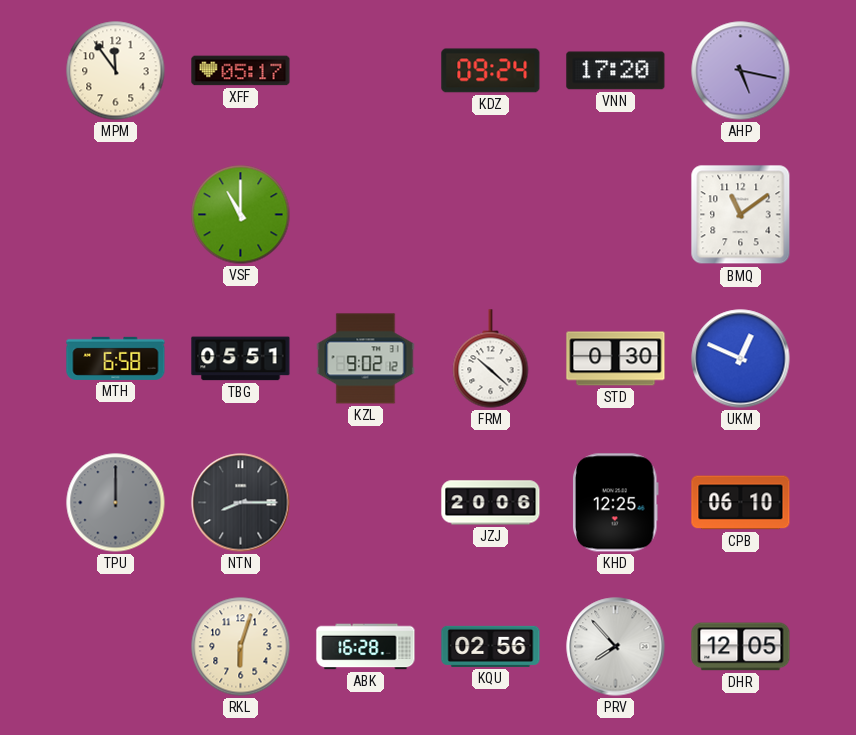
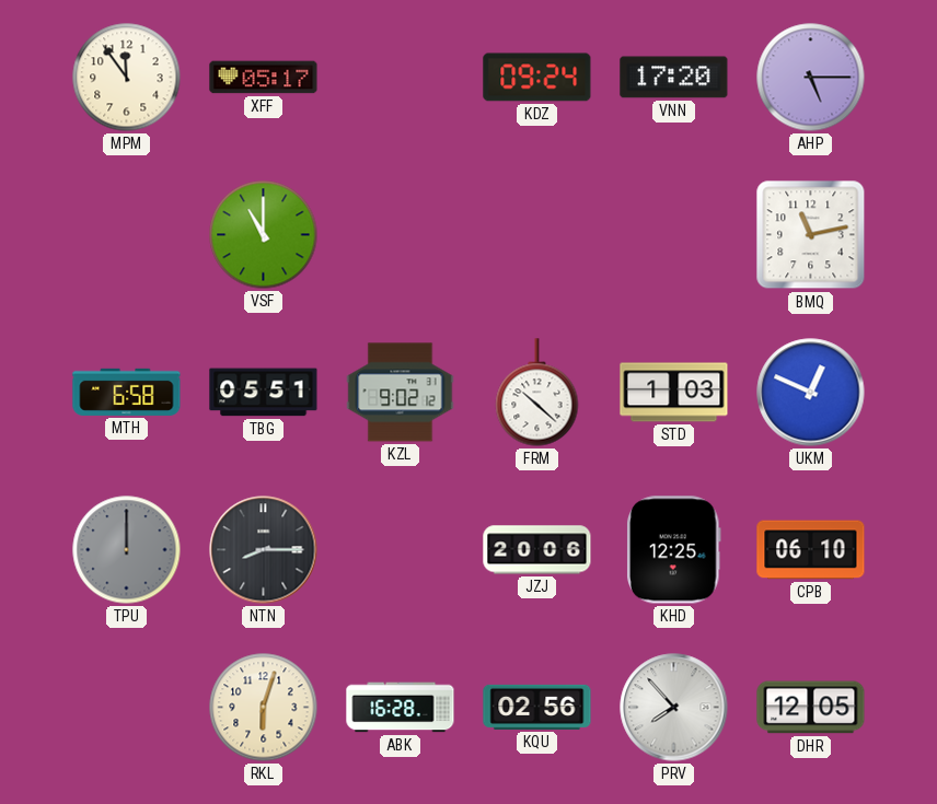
AHP: 5:17 -> 5:15 (811, 78)
BMQ: 11:09 -> 11:13 (811, 235)
STD: 0:30 -> 1:03 (674, 393)
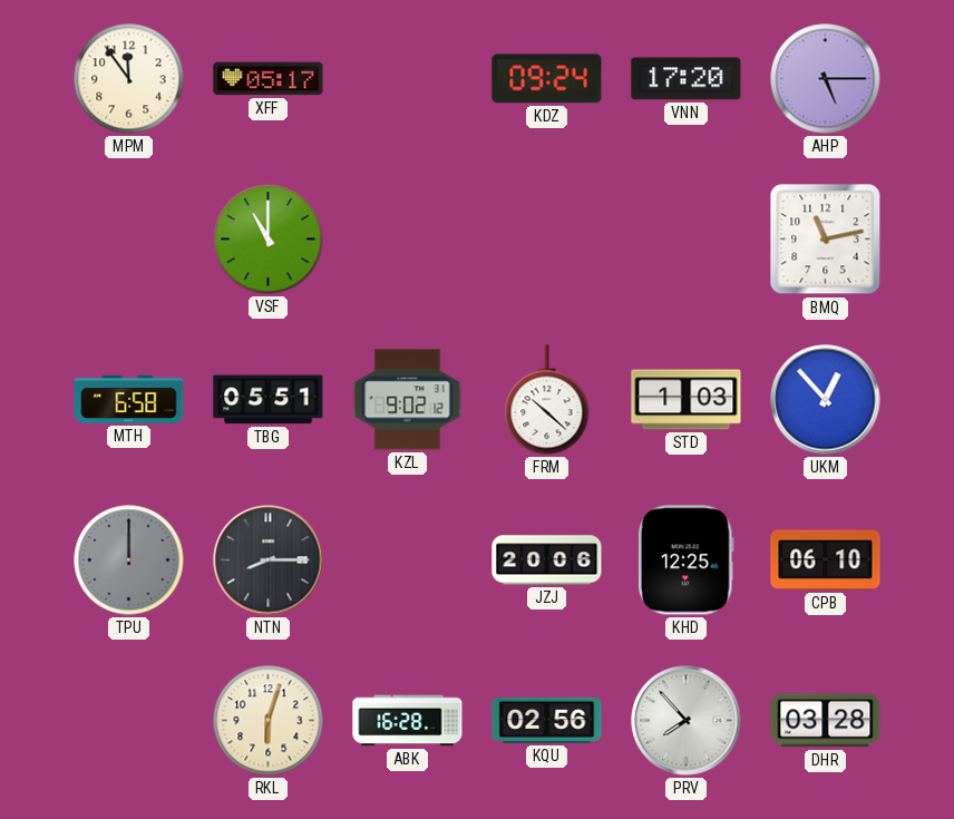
UKM: 12:49 -> 12:53 (826, 400)
DHR: 12:05 -> 03:28 (826, 721)
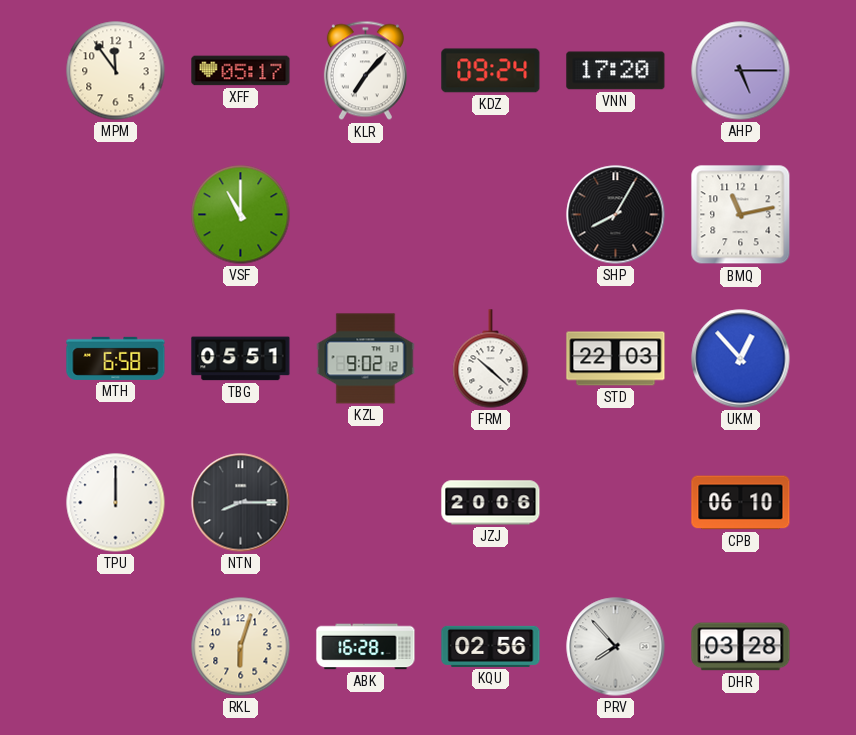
KLR: none -> 7:07 (365, 71)
SHP: none -> 8:05 (616, 215)
STD: 1:03 -> 22:03 (616, 359)
TPU dial: grey -> white (116, 503)
KHD: 12:25 -> none (687, 560)
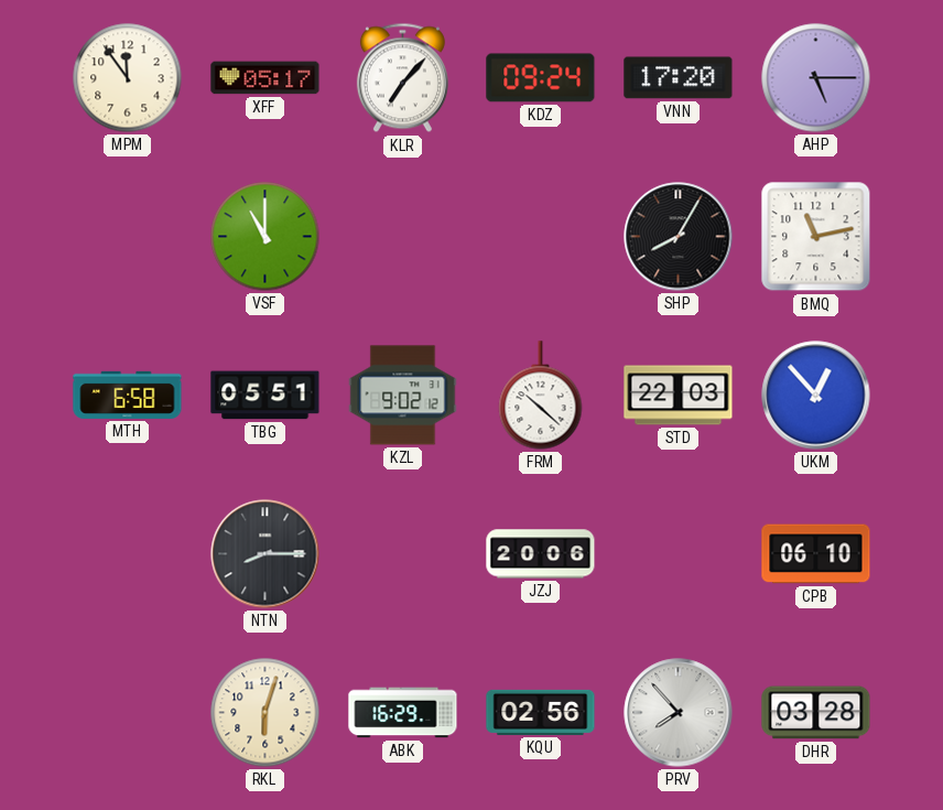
TPU: 12:00 -> none (116, 503)
ABK: 16:28 -> 16:29 (403, 713)
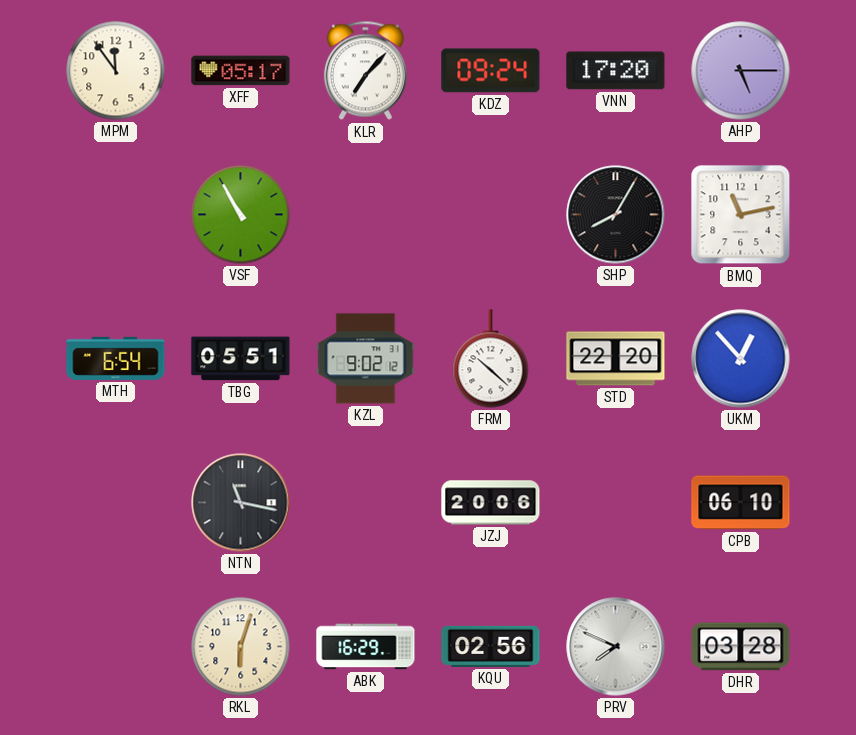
VSF: 11:00 -> 10:55 (241, 215)
MTH: 6:58 -> 6:54 (116, 358)
STD: 22:03 -> 22:20 (616, 359)
NTN: 8:15 -> 11:17 (241, 503)
PRV: 7:53 -> 7:49 (616, 647)
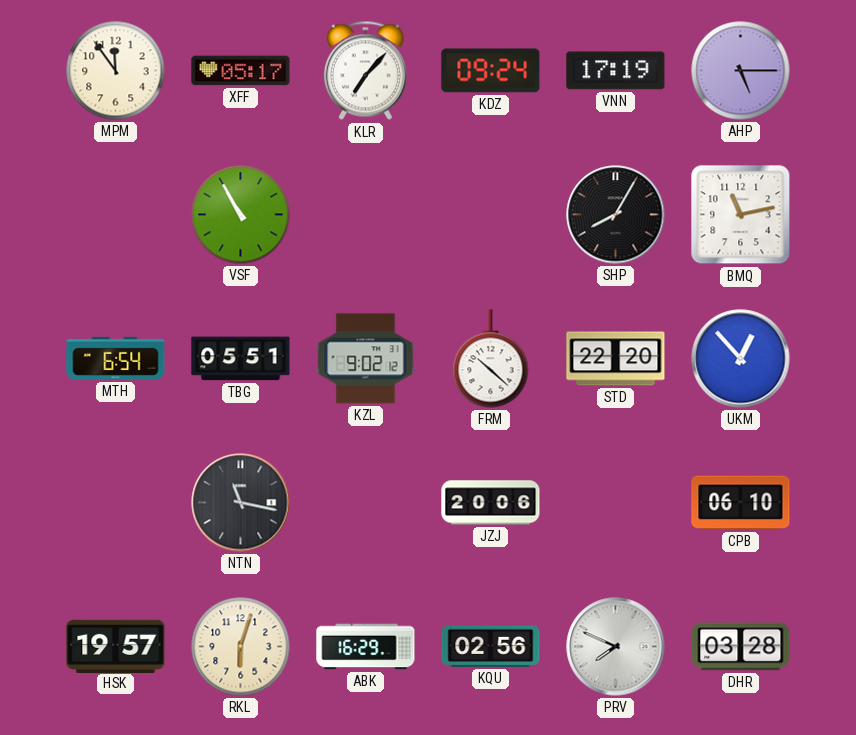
VNN: 17:20 -> 17:19 (616, 71)
HSK: none -> 19:57 (116, 646)
